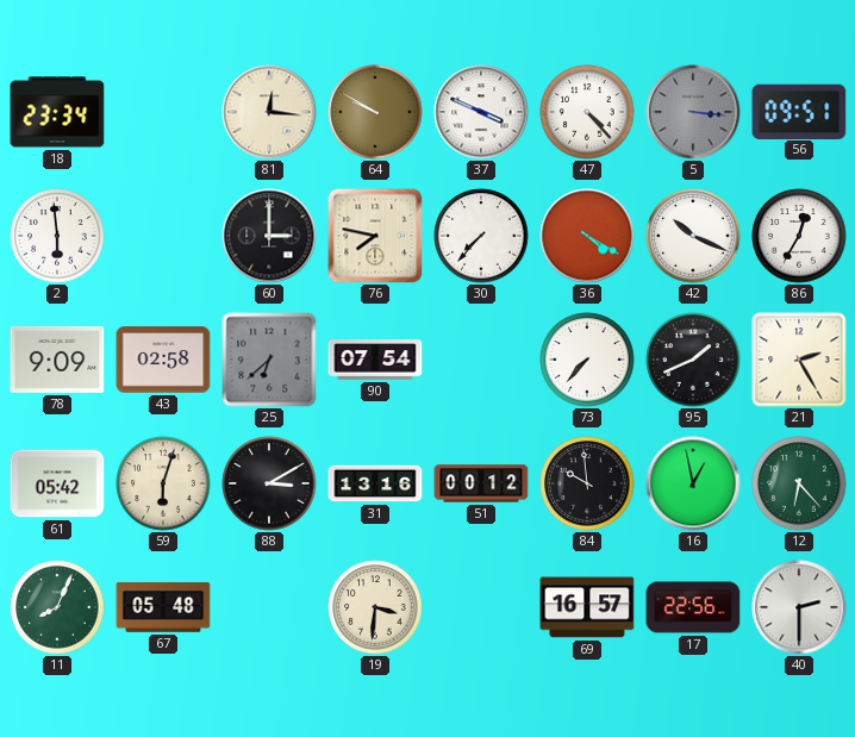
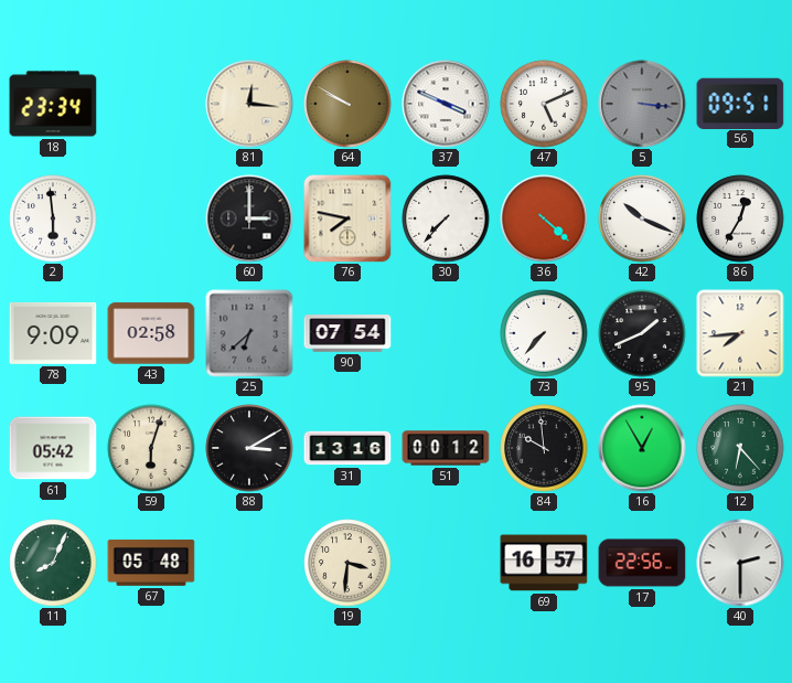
47: 4:23 -> 5:11 (544, 104)
36: 4:20 -> 4:22 (544, 218)
21: 2:25 -> 7:44 (740, 333)
16: 12:58 -> 12:55 (642, 448)
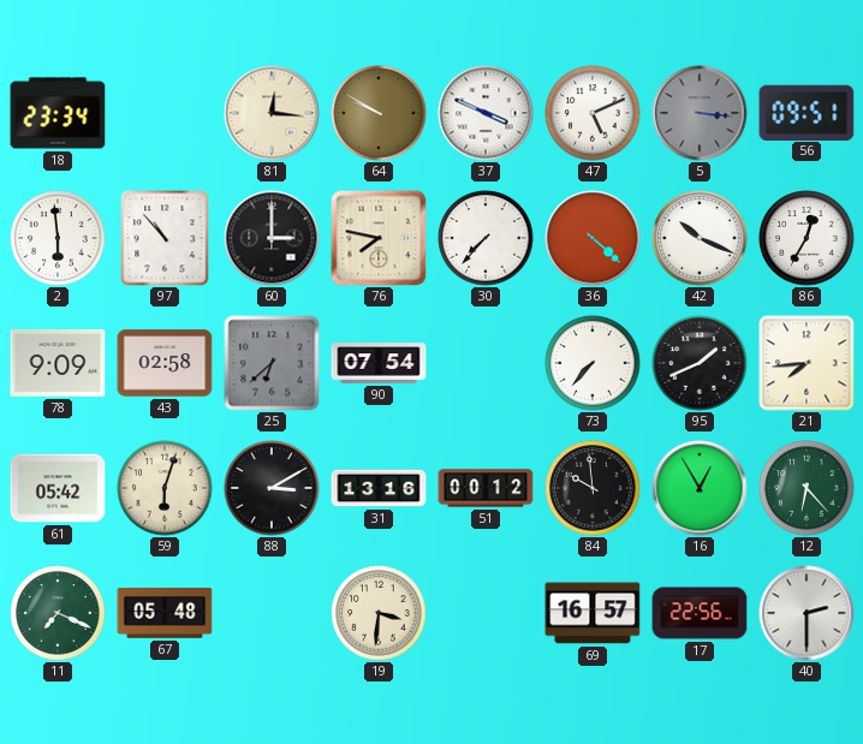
97: none -> 10:53 (165, 238)
11: 8:04 -> 7:19 (58, 613)
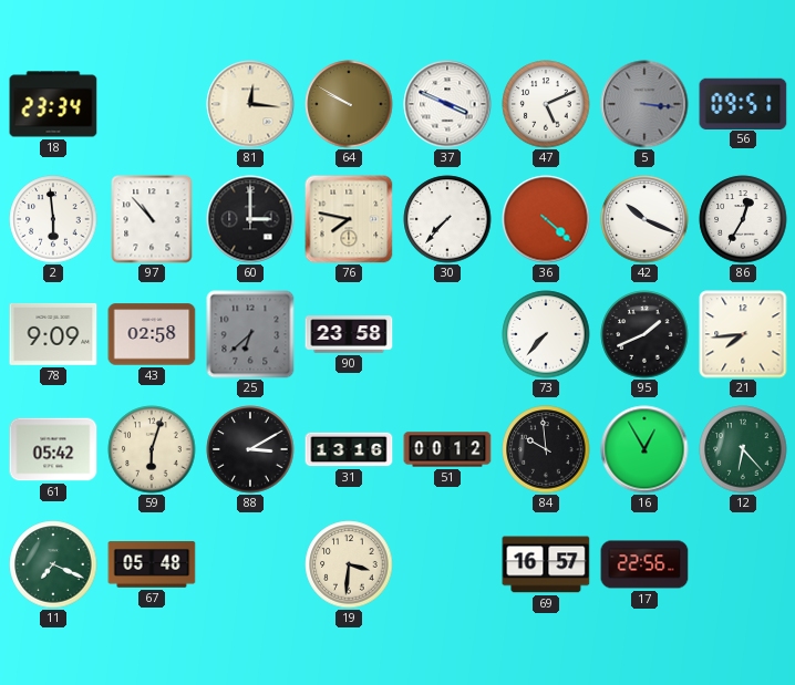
90: 07:54 -> 23:58 (349, 334)
40: 2:30 -> none (807, 613)
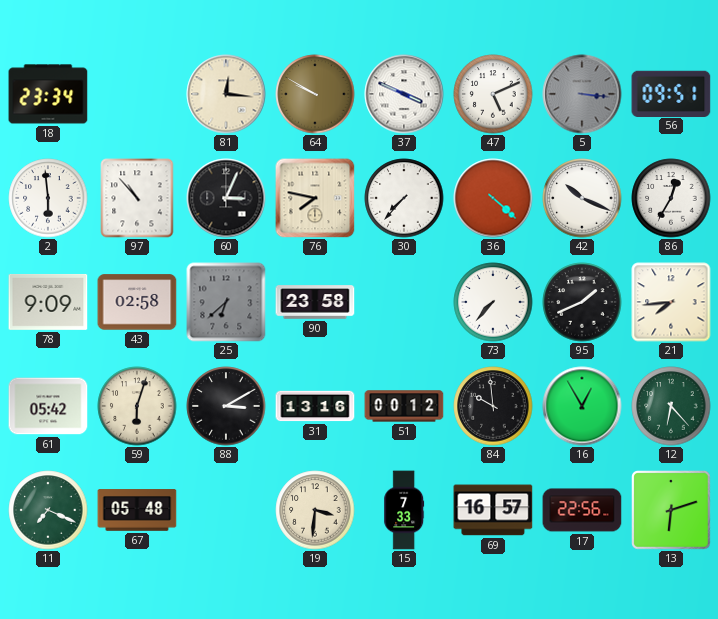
60: 3:00 -> 3:04 (226, 198)
15: none -> 7:33 (404, 510)
13: none -> 6:12 (672, 511)
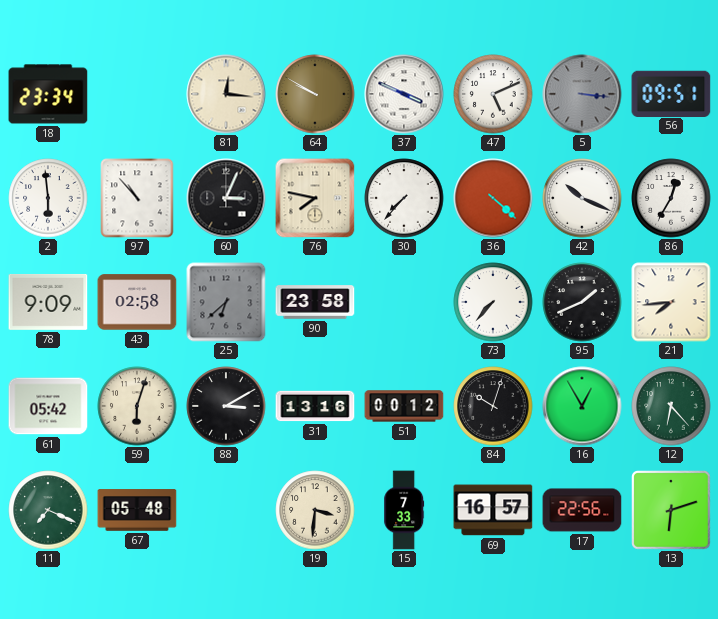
84: 9:59 -> 10:03 (493, 406)
